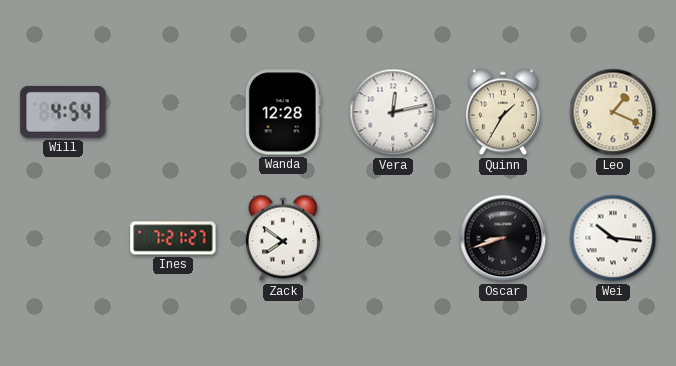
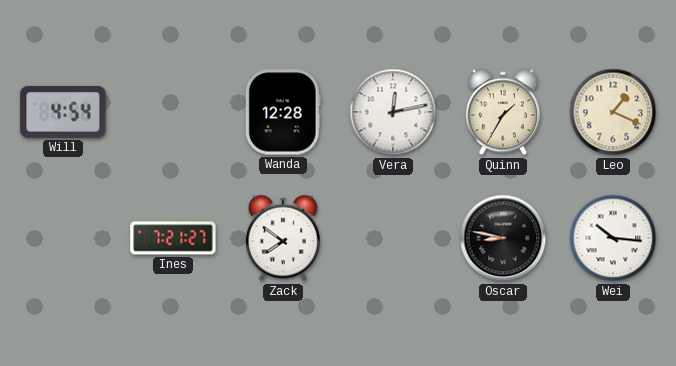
Oscar: 8:42 -> 8:47 (503, 238)
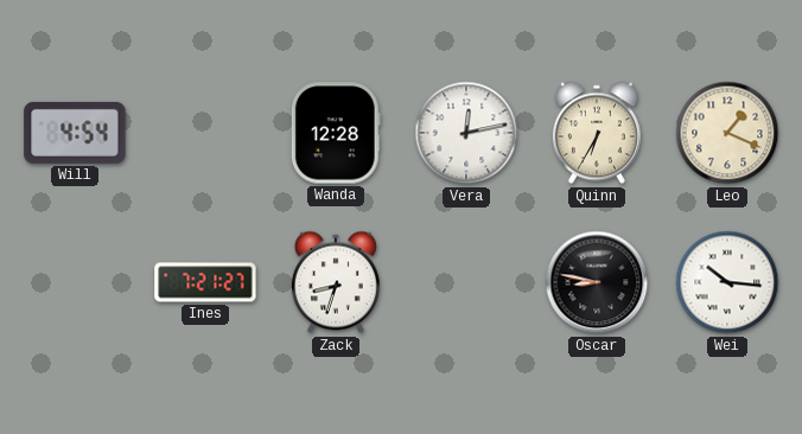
Quinn: 1:35 -> 6:35 (597, 133)
Zack: 7:51 -> 8:33 (336, 282)
